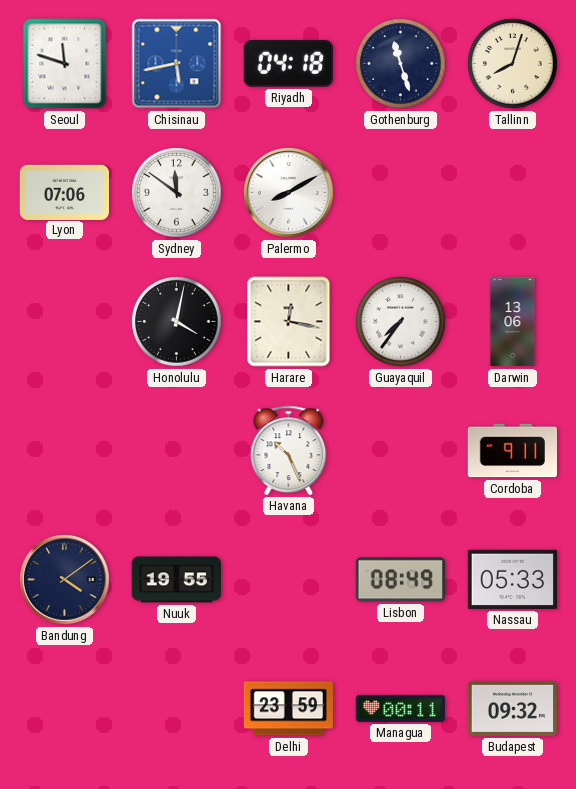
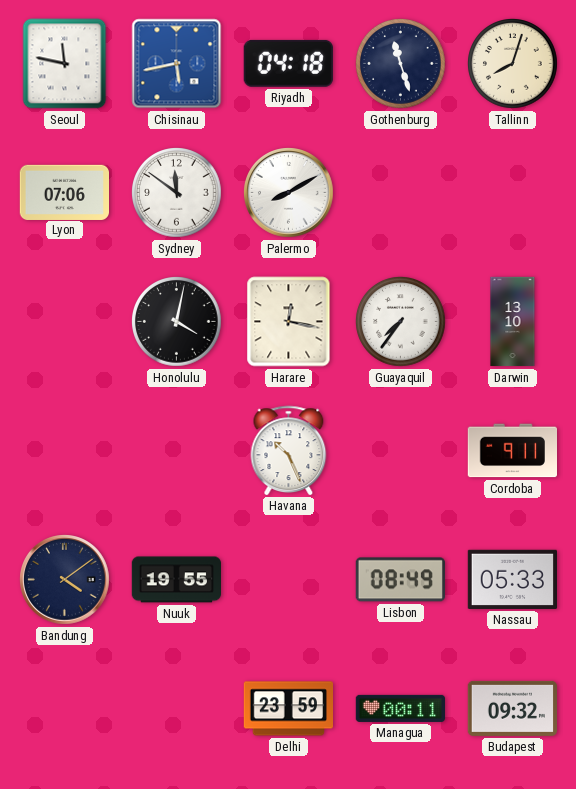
Seoul: 11:48 -> 11:47 (65, 64)
Darwin: 13:06 -> 13:10 (513, 322)
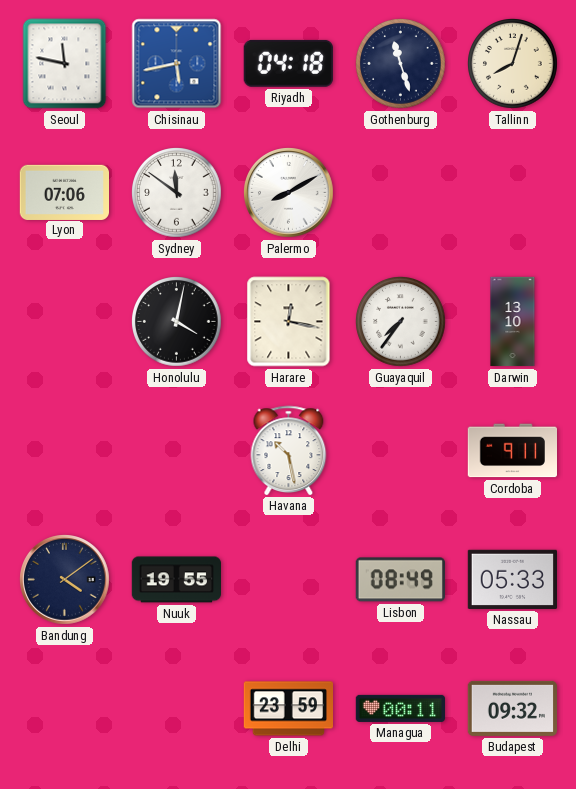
Havana: 10:26 -> 10:28 (289, 450)
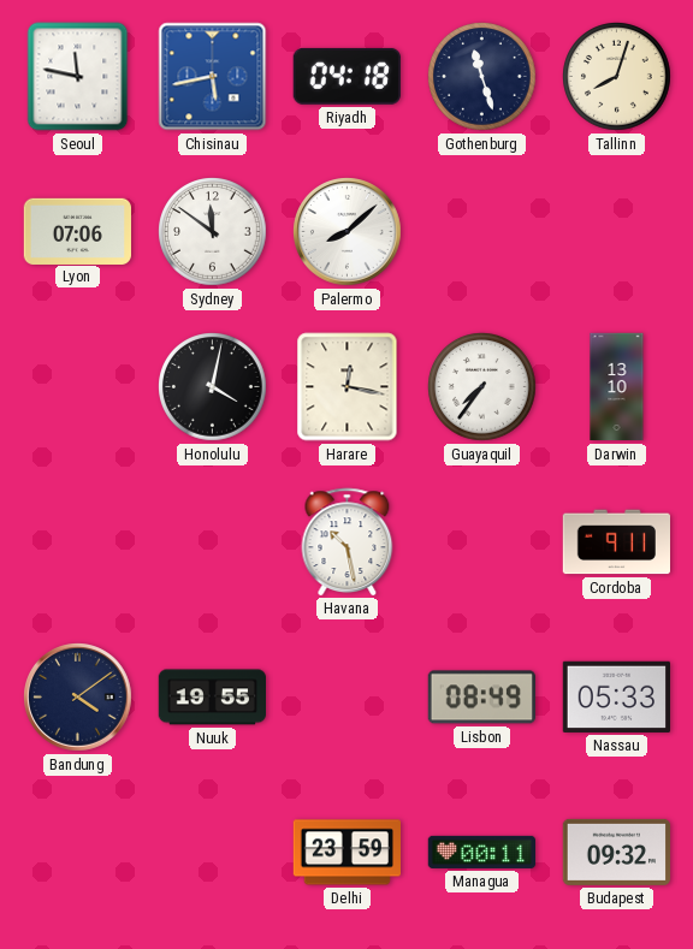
Palermo: 8:10 -> 8:08 (348, 232)
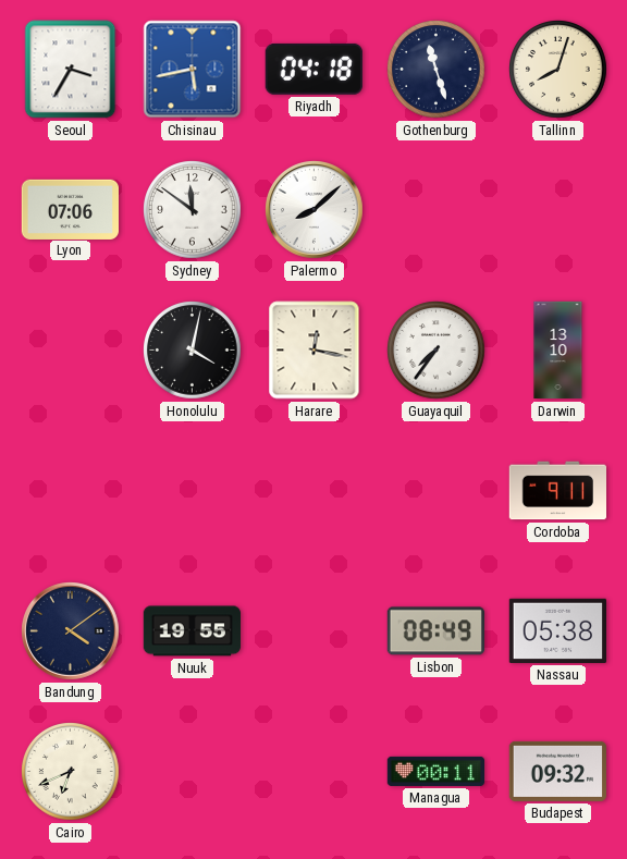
Seoul: 11:47 -> 3:35 (71, 70)
Havana: 10:28 -> none (348, 541)
Nassau: 05:33 -> 05:38 (557, 630)
Cairo: none -> 6:41 (71, 772)
Delhi: 23:59 -> none (348, 853)
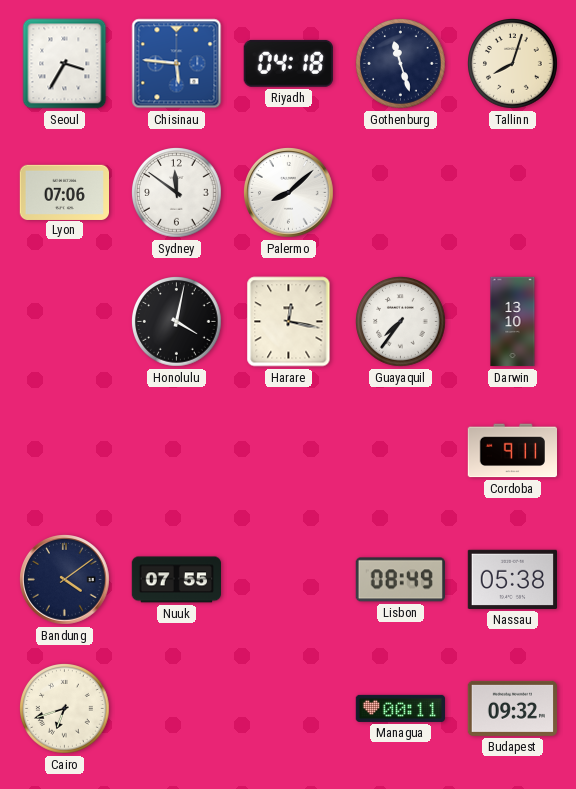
Chisinau: 5:43 -> 5:46 (177, 64)
Nuuk: 19:55 -> 07:55 (176, 580)
Cairo: 6:41 -> 6:42 (65, 709)
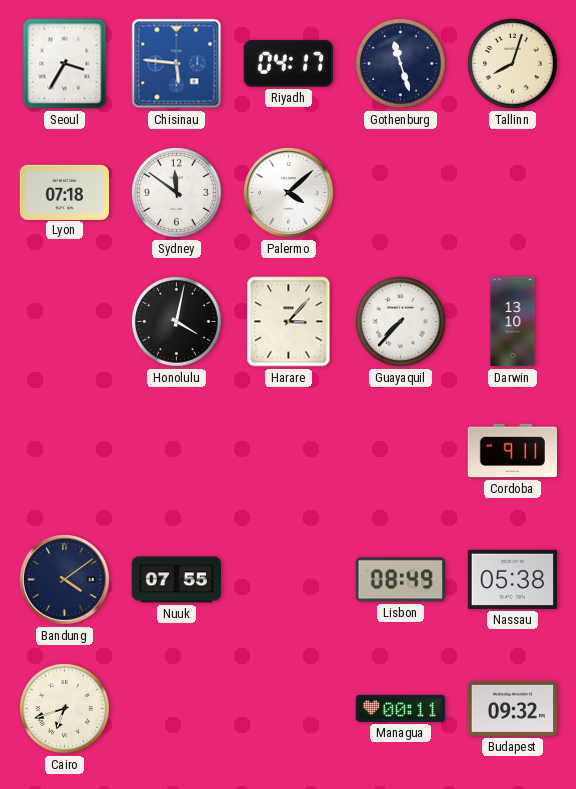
Riyadh: 04:18 -> 04:17 (288, 63)
Lyon: 07:06 -> 07:18 (64, 192)
Palermo: 8:08 -> 4:08 (289, 193)
Harare: 12:17 -> 3:07 (289, 322)
Guayaquil: 7:36 -> 7:37 (401, 322)
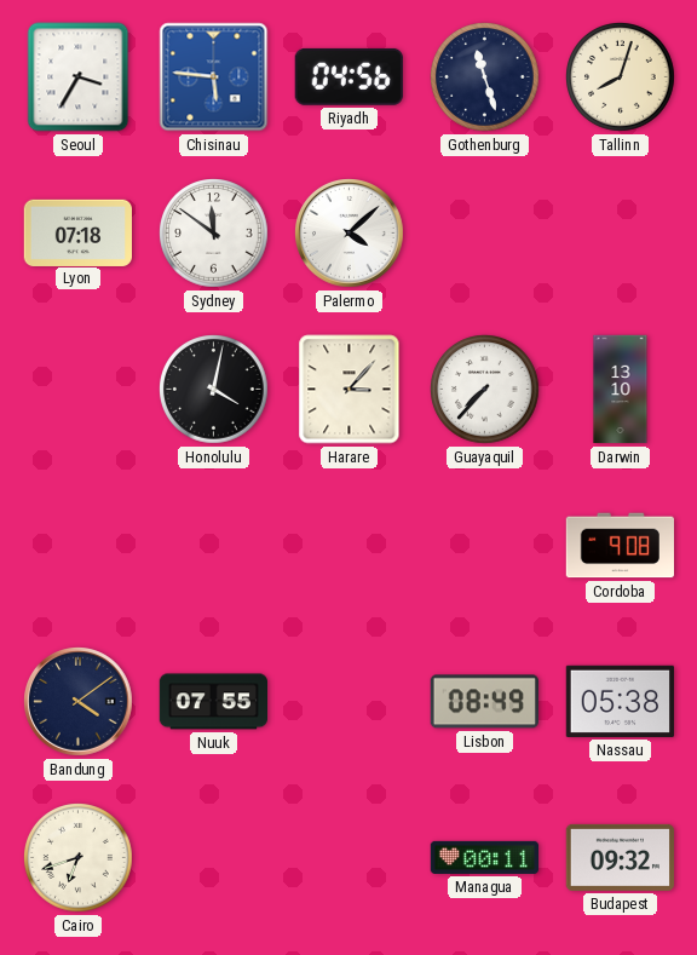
Riyadh: 04:17 -> 04:56 (348, 76)
Cordoba: 9:11 -> 9:08 (620, 546)
